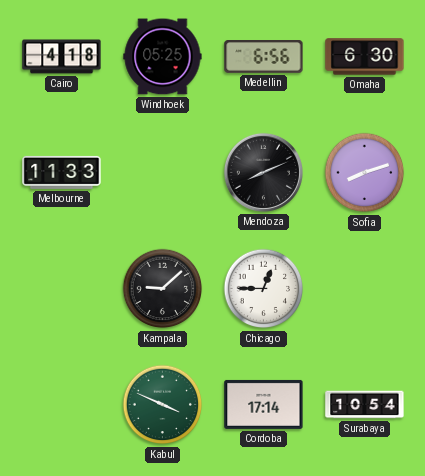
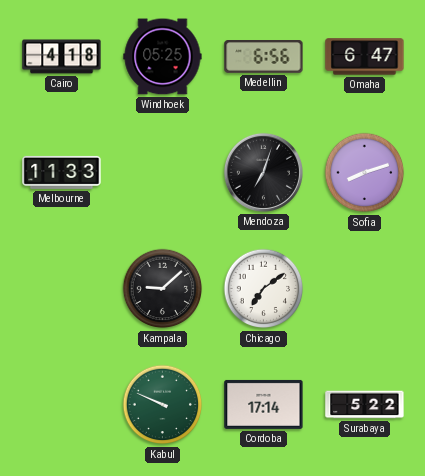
Omaha: 6:30 -> 6:47 (365, 57)
Mendoza: 8:11 -> 7:03 (263, 172)
Chicago: 12:45 -> 7:09 (264, 289)
Kabul: 3:49 -> 9:49 (163, 405)
Surabaya: 10:54 -> 5:22 (365, 405)
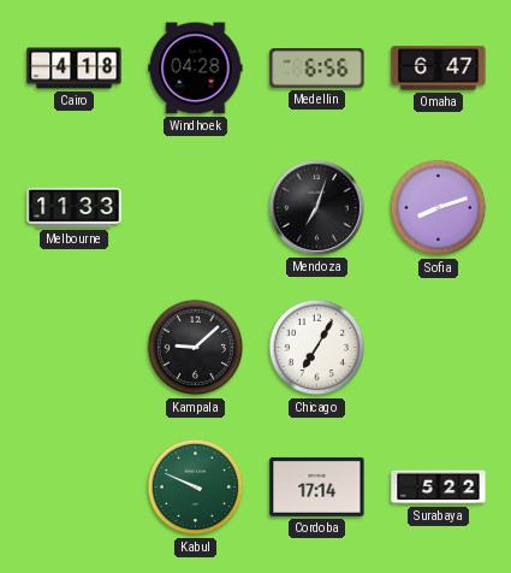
Windhoek: 05:25 -> 04:28 (196, 69)
Chicago: 7:09 -> 7:05 (317, 348)
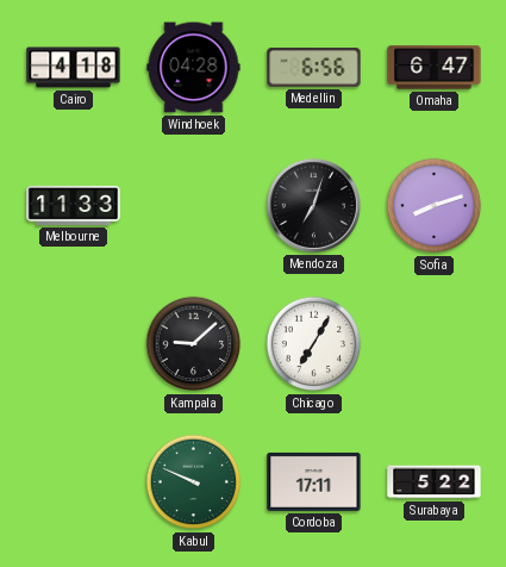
Cordoba: 17:14 -> 17:11 (314, 481)
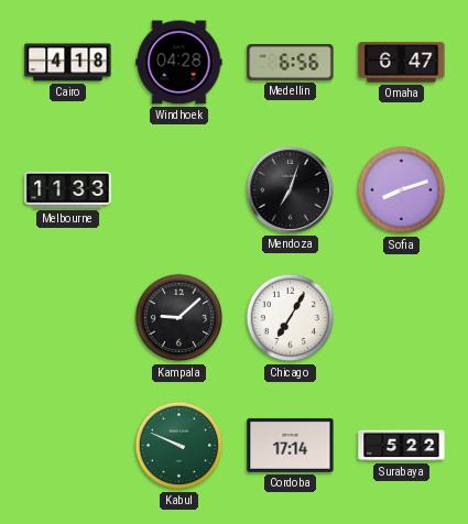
Cordoba: 17:11 -> 17:14 (291, 445)
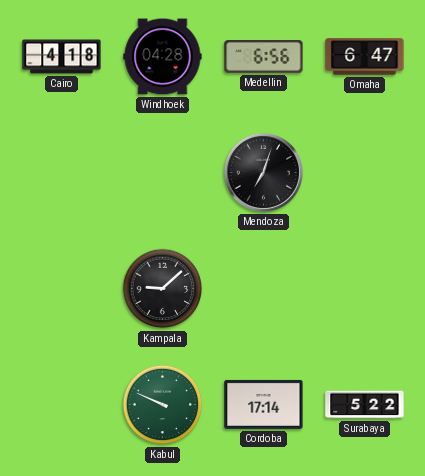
Melbourne: 11:33 -> none (68, 189)
Sofia: 8:12 -> none (402, 190)
Chicago: 7:05 -> none (291, 318)
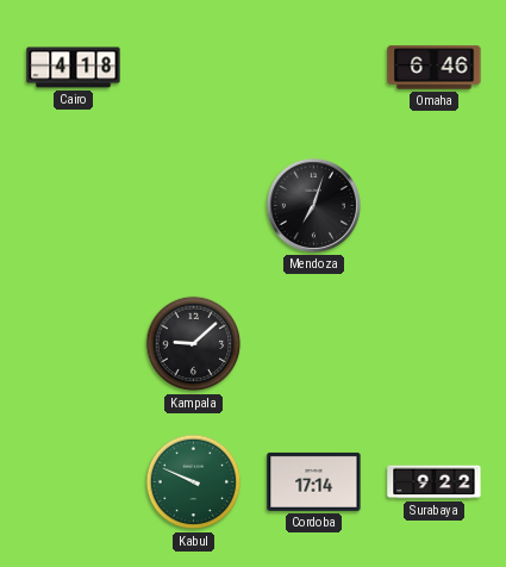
Windhoek: 04:28 -> none (163, 57)
Medellin: 6:56 -> none (264, 57)
Omaha: 6:47 -> 6:46 (435, 68)
Surabaya: 5:22 -> 9:22 (435, 482)
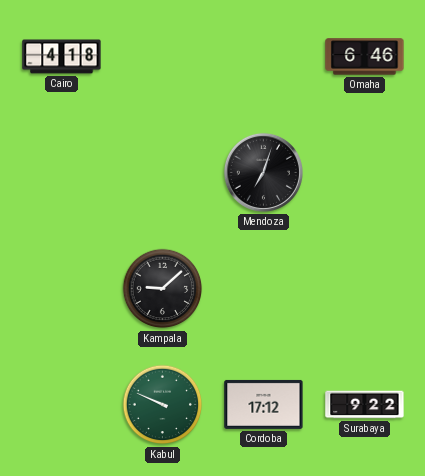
Cordoba: 17:14 -> 17:12 (264, 404)
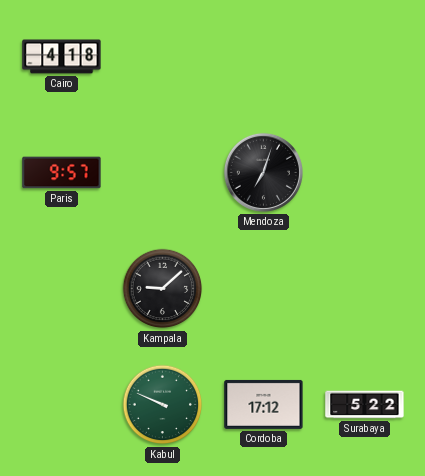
Omaha: 6:46 -> none (365, 57)
Paris: none -> 9:57 (62, 173)
Surabaya: 9:22 -> 5:22 (365, 405)
